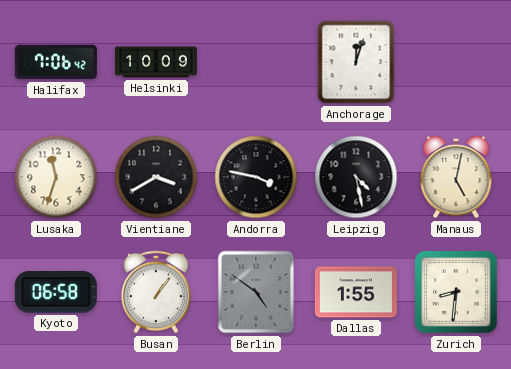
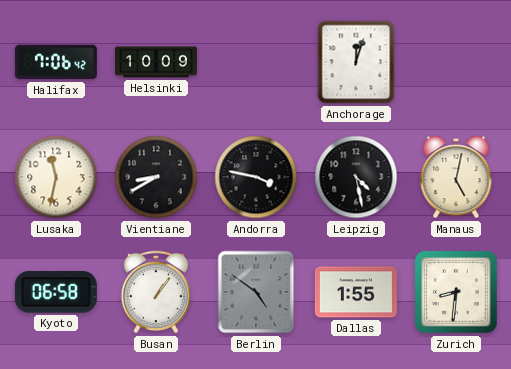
Lusaka: 11:33 -> 11:32 (56, 177)
Vientiane: 3:40 -> 8:40 (156, 177)
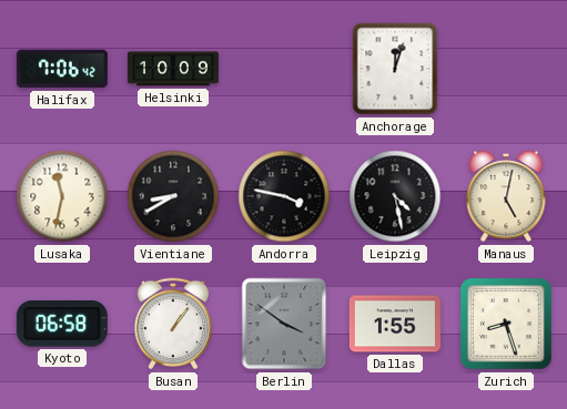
Berlin: 4:51 -> 3:51 (284, 324)
Zurich: 8:31 -> 8:27 (506, 324)
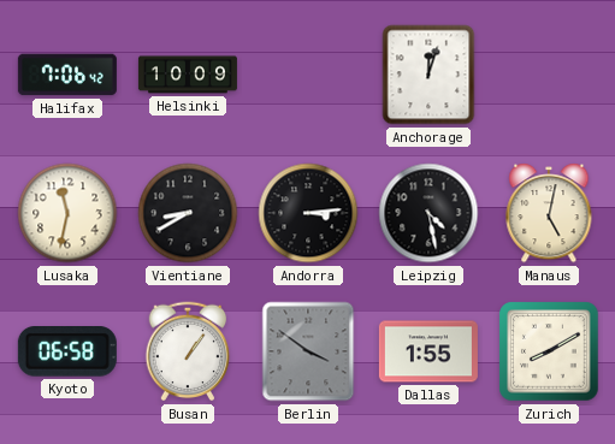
Andorra: 3:47 -> 3:14 (308, 213)
Zurich: 8:27 -> 8:10 (549, 351)
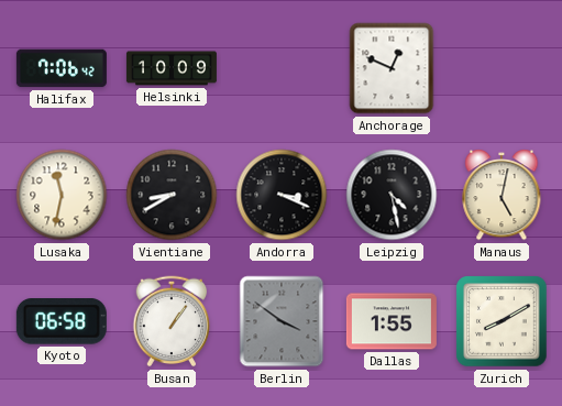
Anchorage: 12:03 -> 12:49 (392, 68)
Andorra: 3:14 -> 3:19 (282, 195)
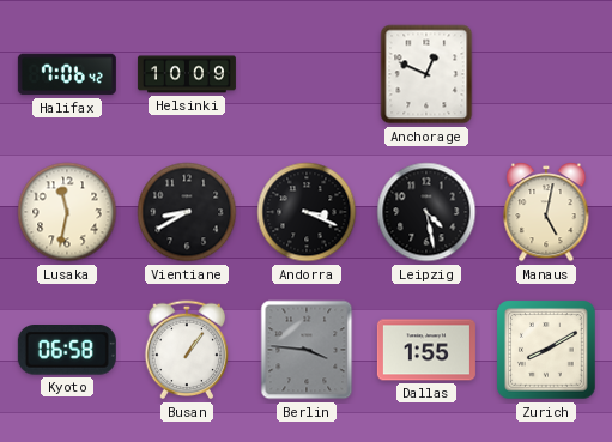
Berlin: 3:51 -> 3:46 (307, 350)
